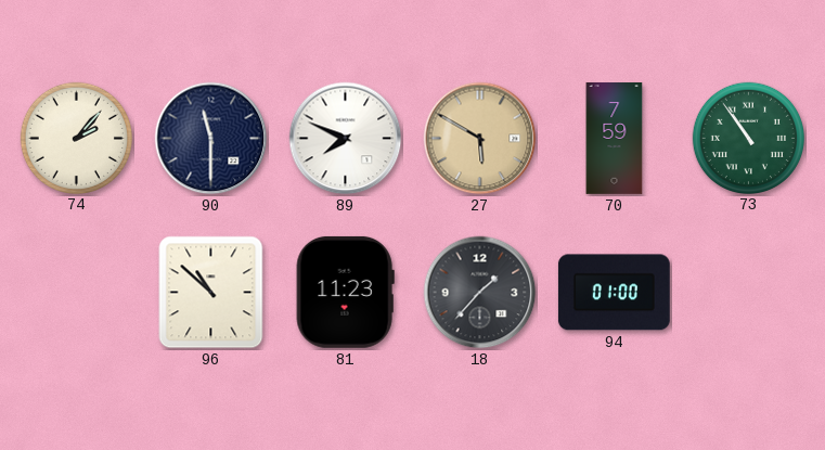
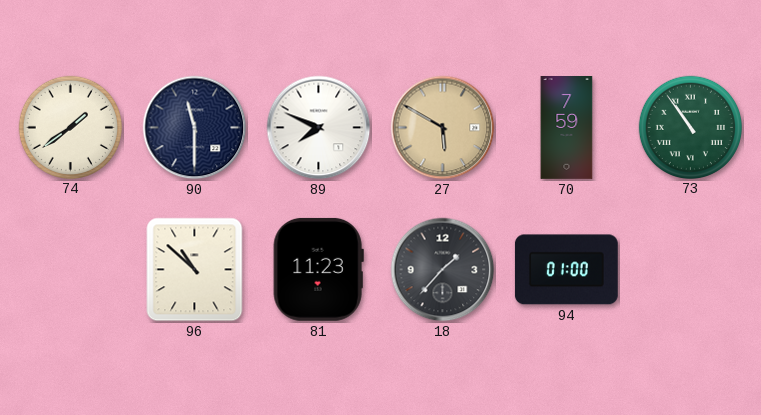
74: 2:07 -> 1:39 (70, 127)
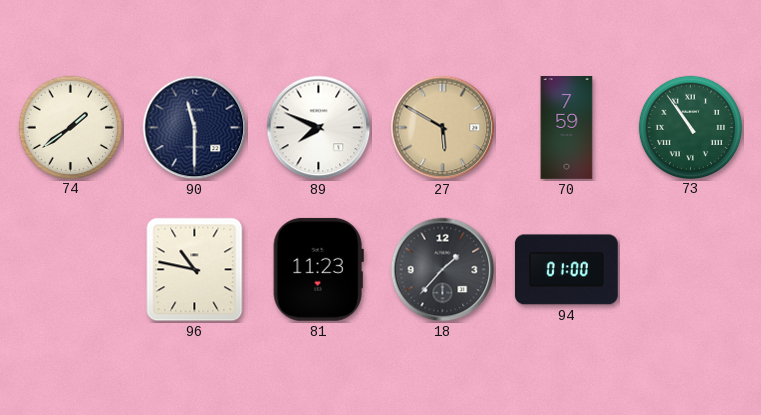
96: 10:52 -> 10:47 (195, 270)
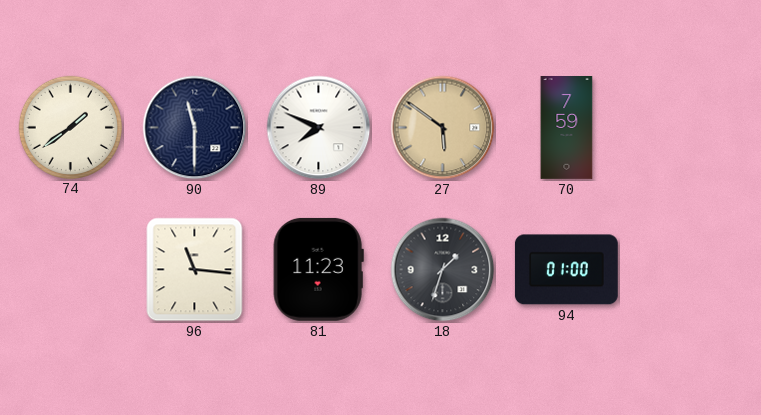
27: 5:50 -> 5:51 (443, 128)
73: 10:54 -> none (690, 127)
96: 10:47 -> 11:16 (195, 270)
18: 1:37 -> 1:33 (443, 270)
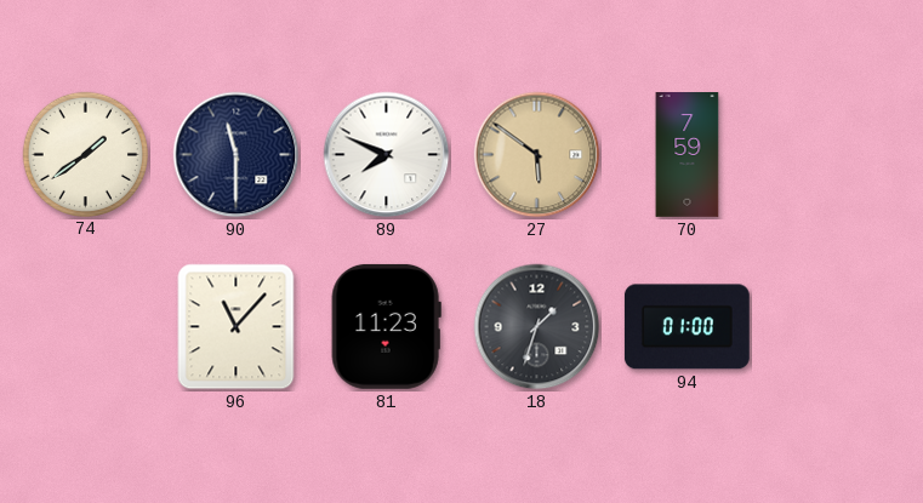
96: 11:16 -> 11:07 (237, 327)
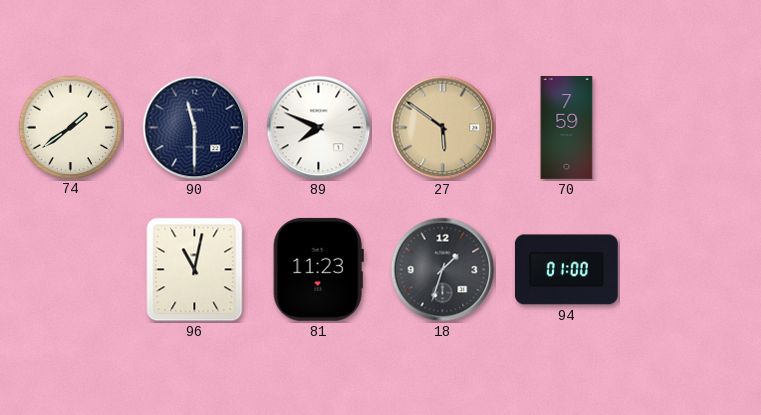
96: 11:07 -> 11:02 (195, 270)
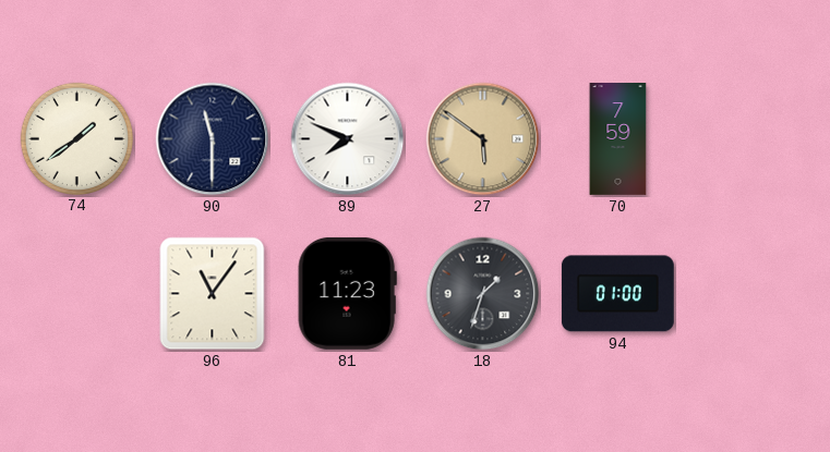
96: 11:02 -> 11:06 (213, 294)
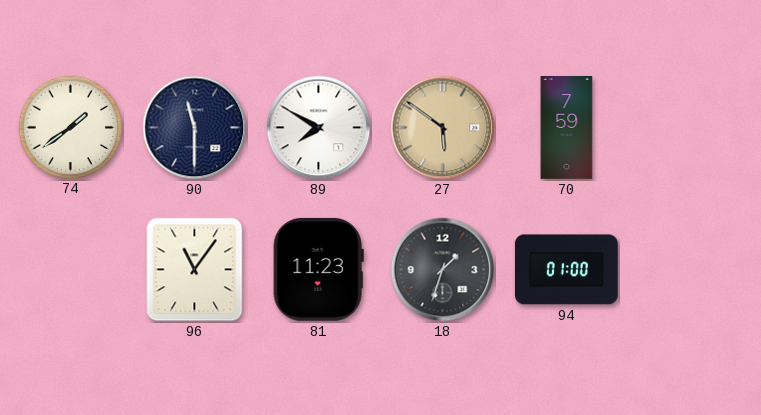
89: 7:49 -> 7:50 (319, 128)
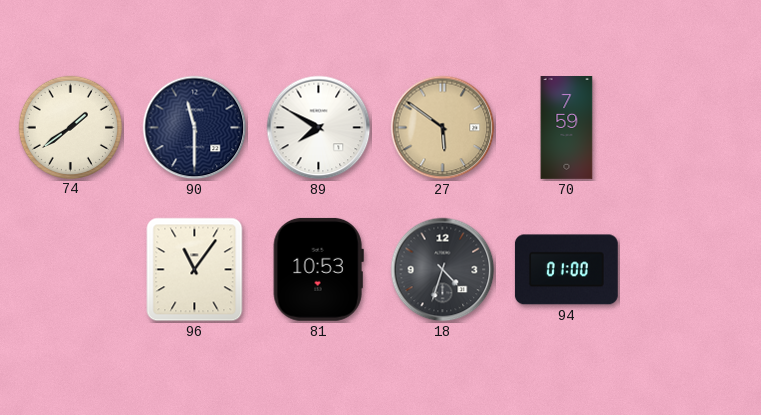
81: 11:23 -> 10:53 (318, 269)
18: 1:33 -> 4:33 (443, 270)
